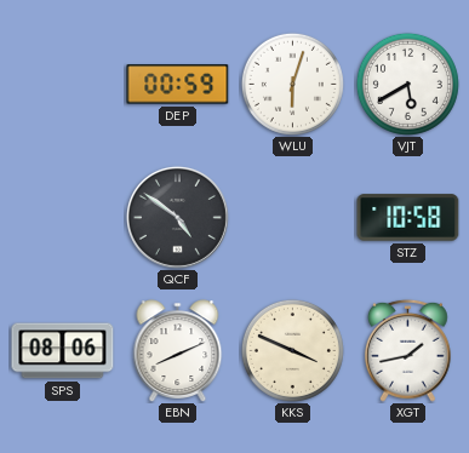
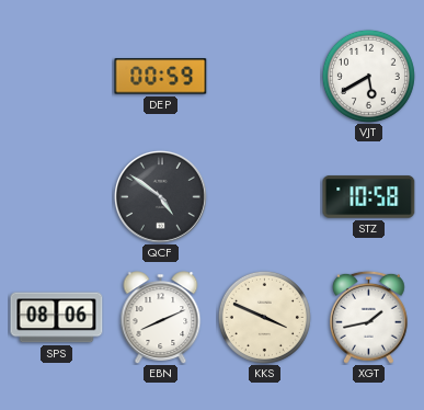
WLU: 6:03 -> none (292, 84)
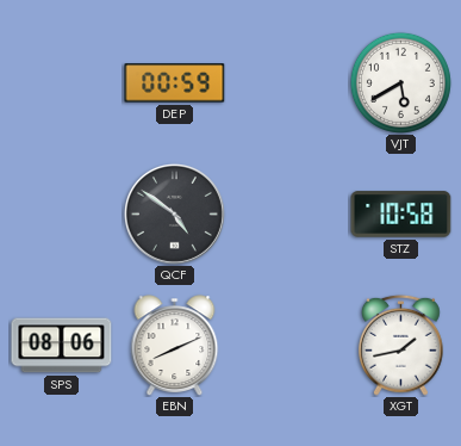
KKS: 3:49 -> none (264, 317)
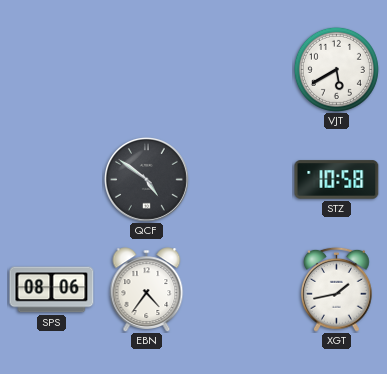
DEP: 00:59 -> none (175, 83)
EBN: 8:11 -> 4:36 (147, 290)
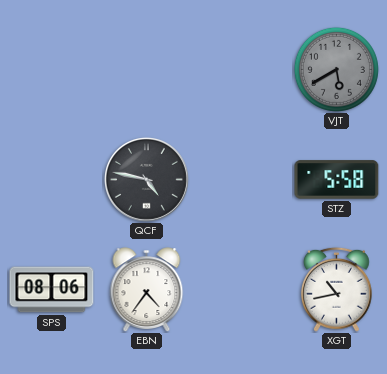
VJT dial: white -> grey (336, 69)
QCF: 4:51 -> 4:47 (146, 179)
STZ: 10:58 -> 5:58 (337, 180)
XGT: 1:43 -> 10:43 (337, 289)
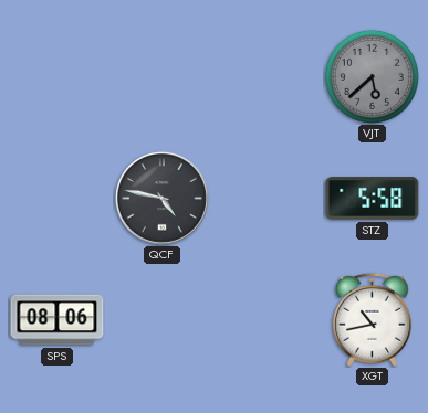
VJT: 5:40 -> 5:38 (372, 76)
EBN: 4:36 -> none (147, 290)
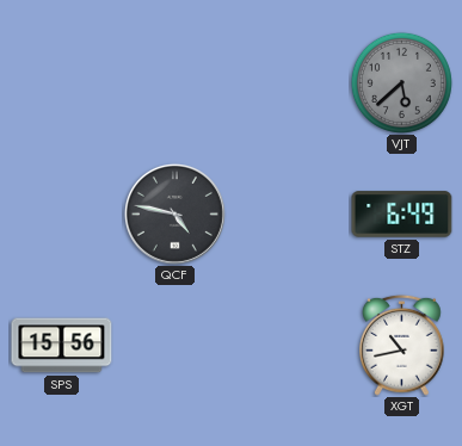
STZ: 5:58 -> 6:49 (402, 215)
SPS: 08:06 -> 15:56 (62, 346)
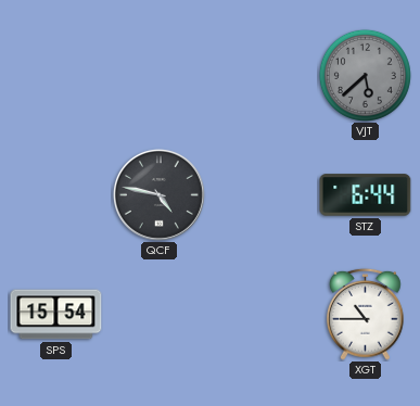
STZ: 6:49 -> 6:44 (366, 195)
SPS: 15:56 -> 15:54 (56, 315)
XGT: 10:43 -> 10:45 (366, 314)
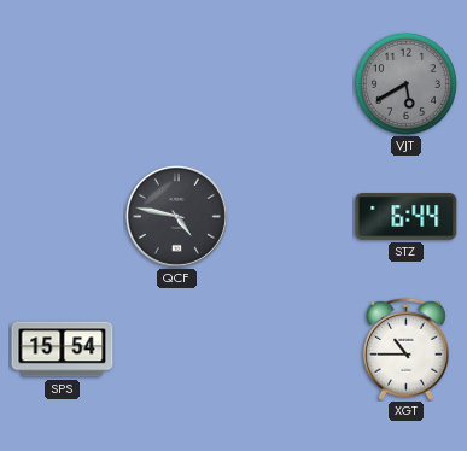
VJT: 5:38 -> 5:40 (405, 83)
